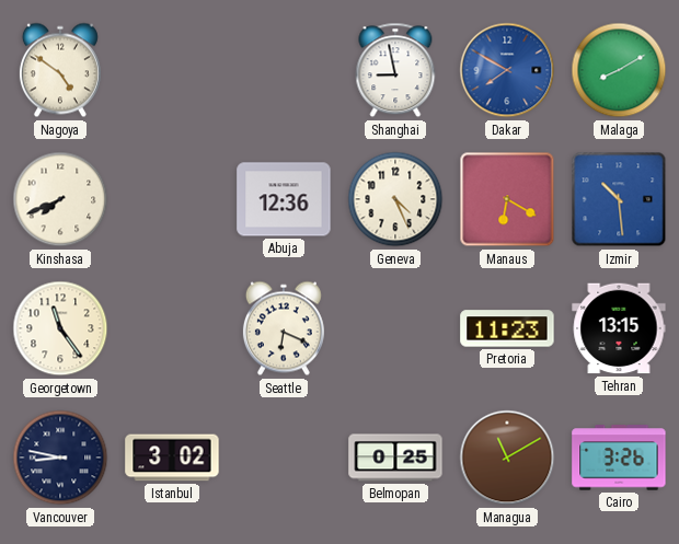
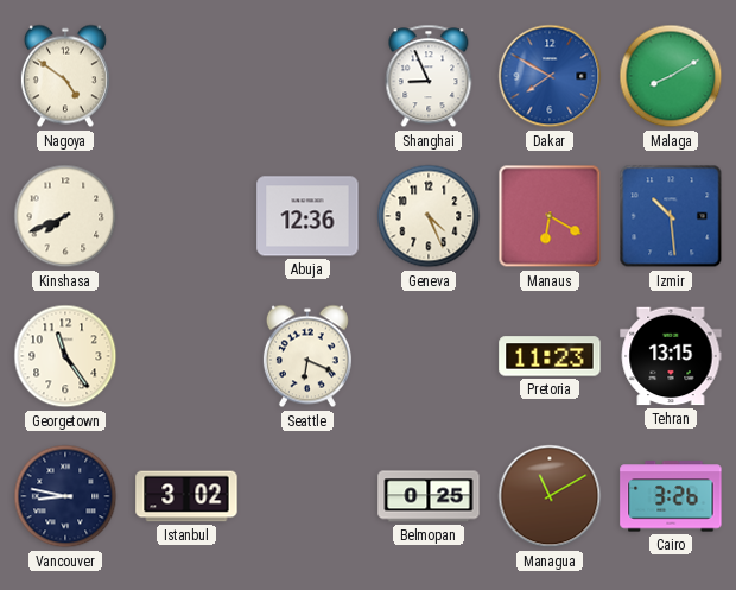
Shanghai: 8:58 -> 8:56 (429, 76)
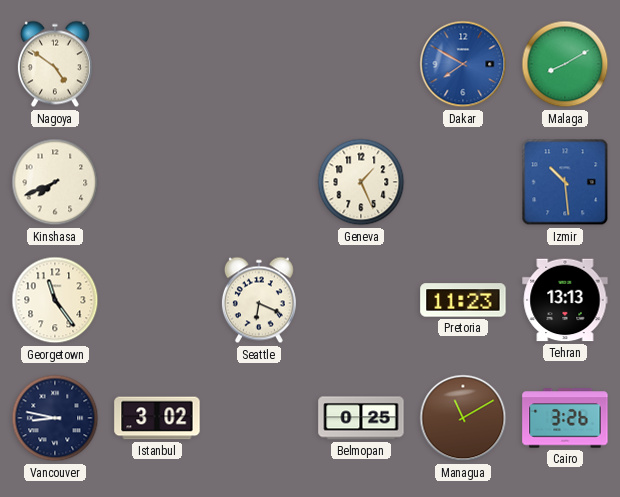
Shanghai: 8:56 -> none (429, 76)
Abuja: 12:36 -> none (307, 216)
Geneva: 4:26 -> 1:26 (361, 182)
Manaus: 6:20 -> none (550, 216)
Tehran: 13:15 -> 13:13 (565, 300)
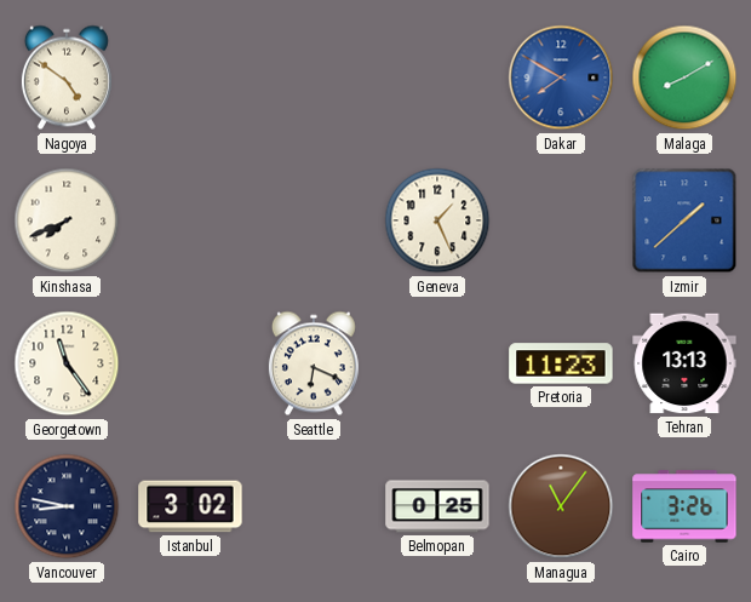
Izmir: 10:29 -> 1:38 (684, 220)
Managua: 11:10 -> 11:06 (561, 506)
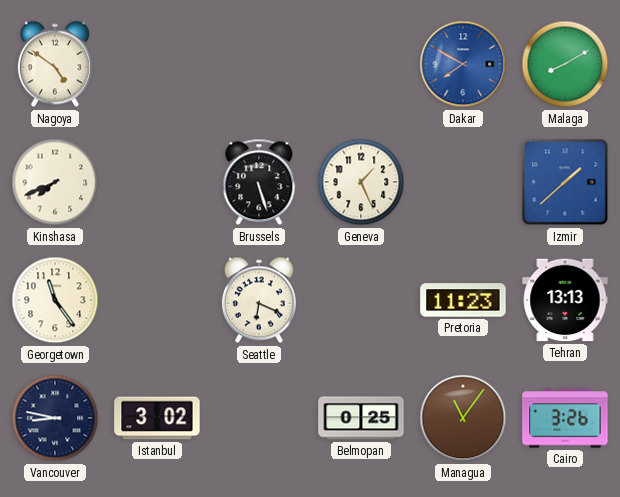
Brussels: none -> 5:27 (259, 182)
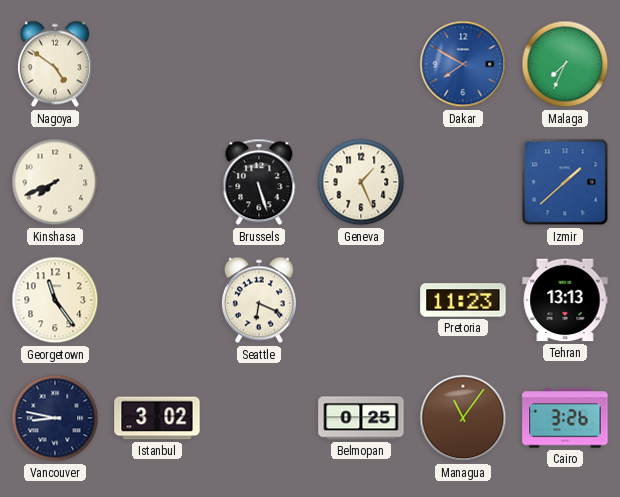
Malaga: 8:10 -> 7:34 (565, 64)
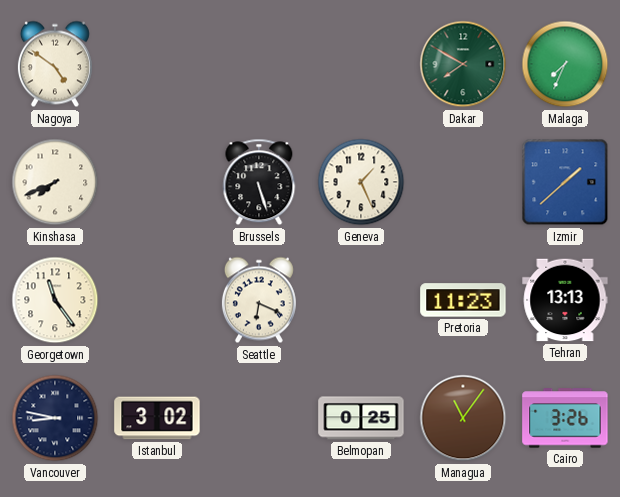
Dakar dial: blue -> green (463, 64)
